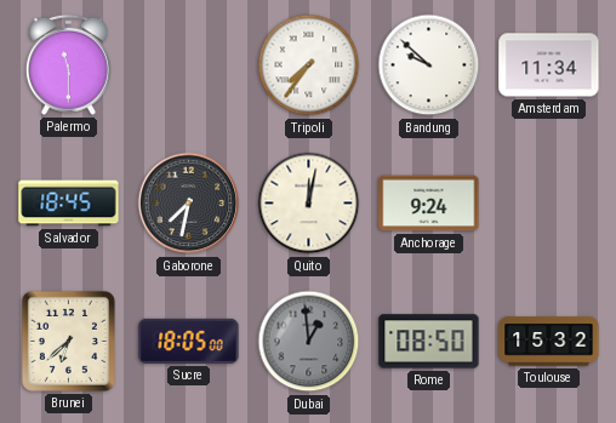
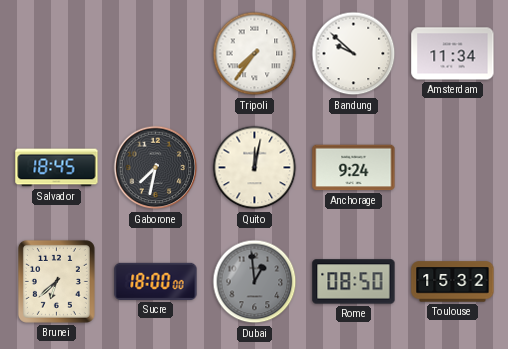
Palermo: 11:30 -> none (68, 64)
Sucre: 18:05 -> 18:00 (156, 281)
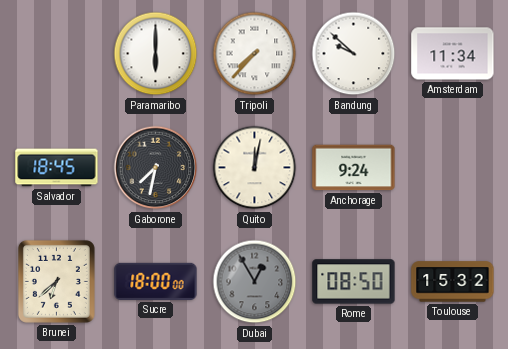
Paramaribo: none -> 6:00 (156, 54)
Tripoli: 7:36 -> 7:37 (255, 54)
Dubai: 12:59 -> 12:55 (255, 282)
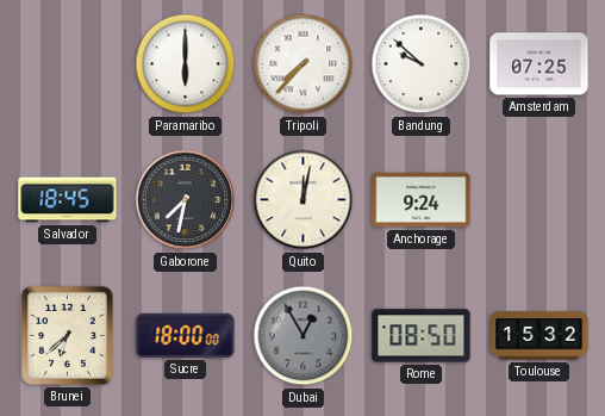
Amsterdam: 11:34 -> 07:25 (539, 64)
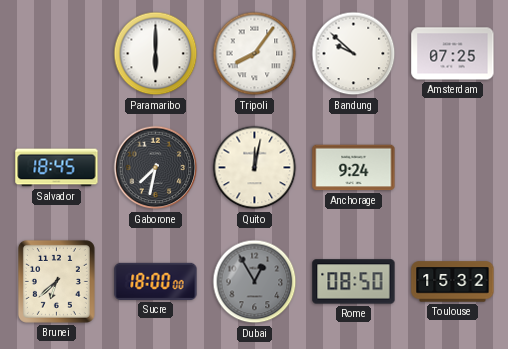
Tripoli: 7:37 -> 8:06 (255, 54)
